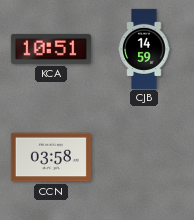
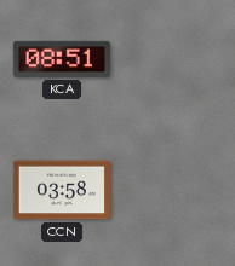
KCA: 10:51 -> 08:51 (62, 59)
CJB: 14:59 -> none (144, 48)
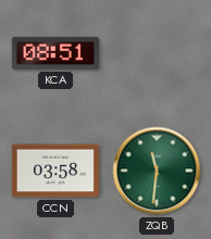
ZQB: none -> 11:31 (157, 171)
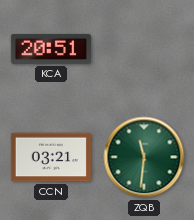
KCA: 08:51 -> 20:51 (51, 49)
CCN: 03:58 -> 03:21 (51, 157)
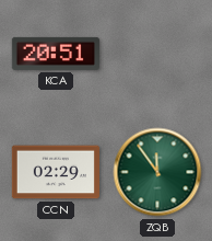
CCN: 03:21 -> 02:29 (56, 172)
ZQB: 11:31 -> 11:54 (157, 172)
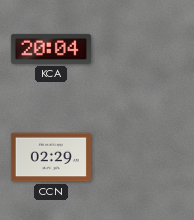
KCA: 20:51 -> 20:04 (51, 49)
ZQB: 11:54 -> none (157, 172)
